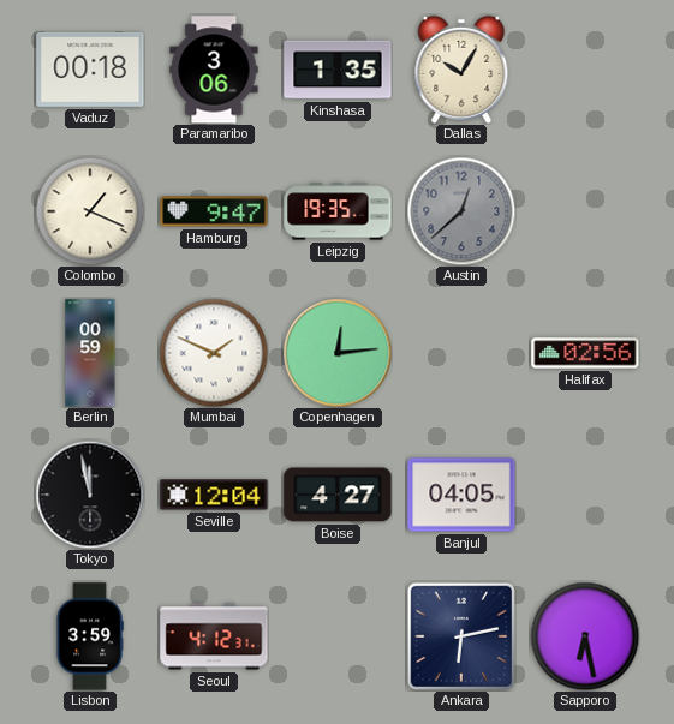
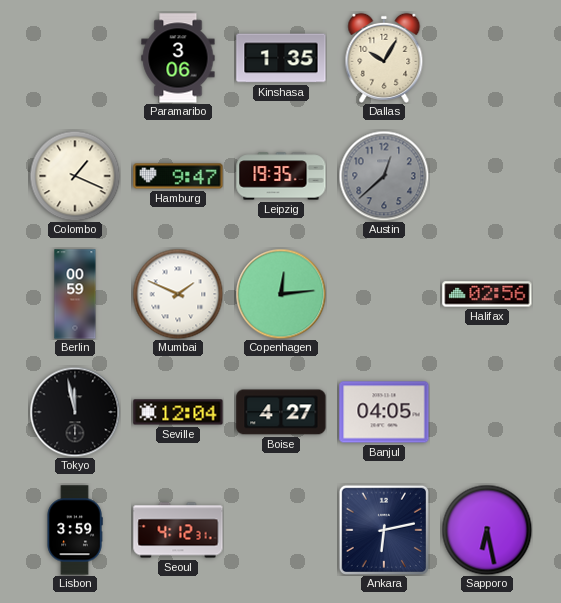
Vaduz: 00:18 -> none (90, 70)
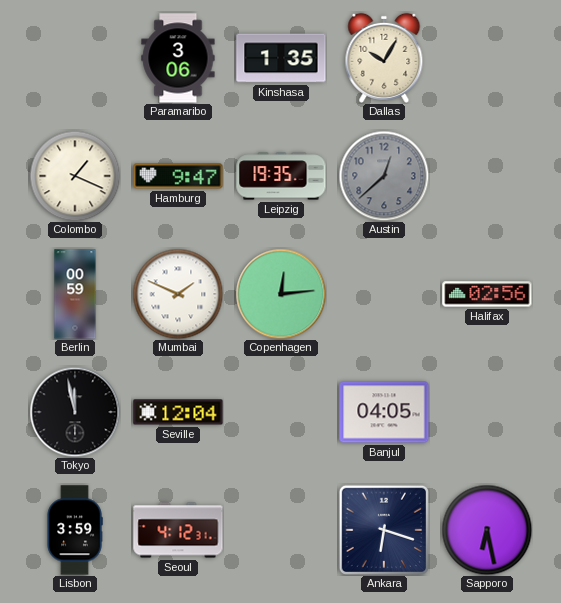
Boise: 4:27 -> none (281, 412)
Ankara: 6:13 -> 6:18 (383, 529)
